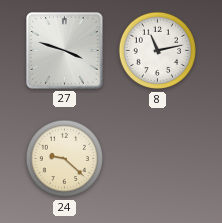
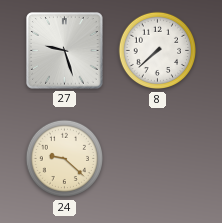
27: 3:48 -> 9:27 (65, 51)
8: 11:13 -> 7:38 (158, 51)
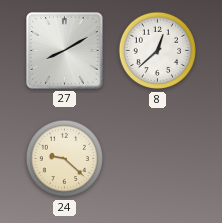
27: 9:27 -> 8:10 (65, 51)
8: 7:38 -> 12:38 (158, 51)
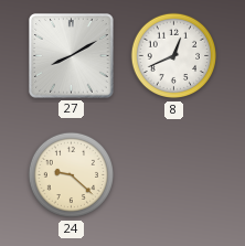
8: 12:38 -> 12:41 (174, 56)
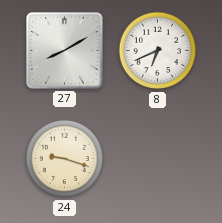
8: 12:41 -> 6:41 (158, 51)
24: 9:22 -> 9:18 (65, 159)
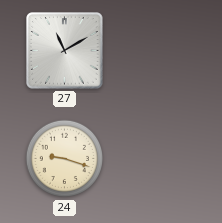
27: 8:10 -> 11:10 (65, 51)
8: 6:41 -> none (158, 51)
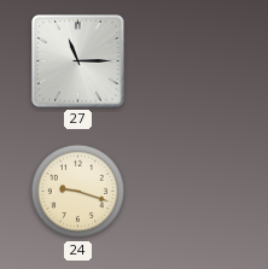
27: 11:10 -> 11:15 (78, 62)
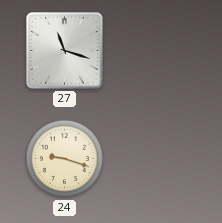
27: 11:15 -> 11:18 (65, 51)
